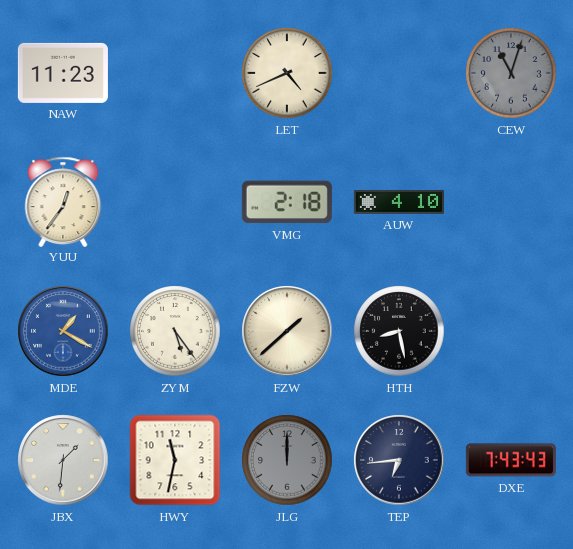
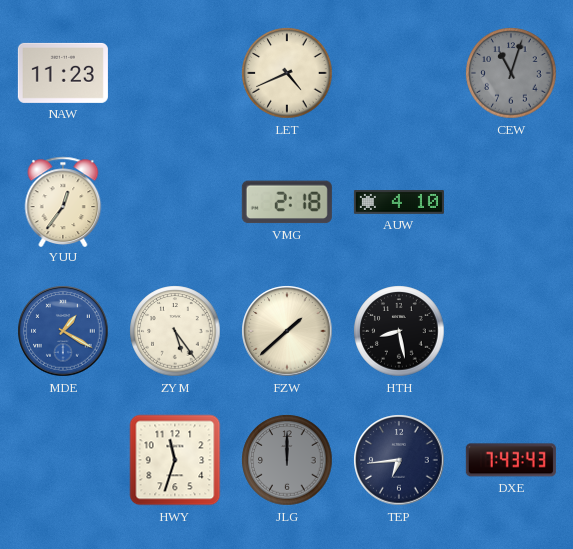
JBX: 1:31 -> none (63, 460)
HWY: 11:32 -> 11:33 (175, 460)
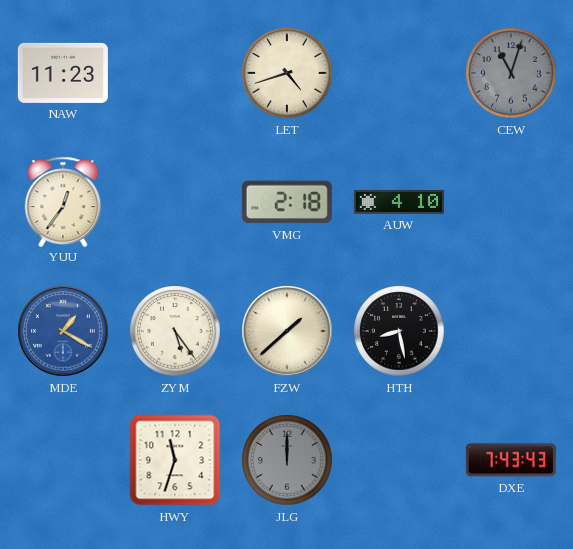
LET: 4:41 -> 4:42 (287, 73)
TEP: 6:44 -> none (399, 460)
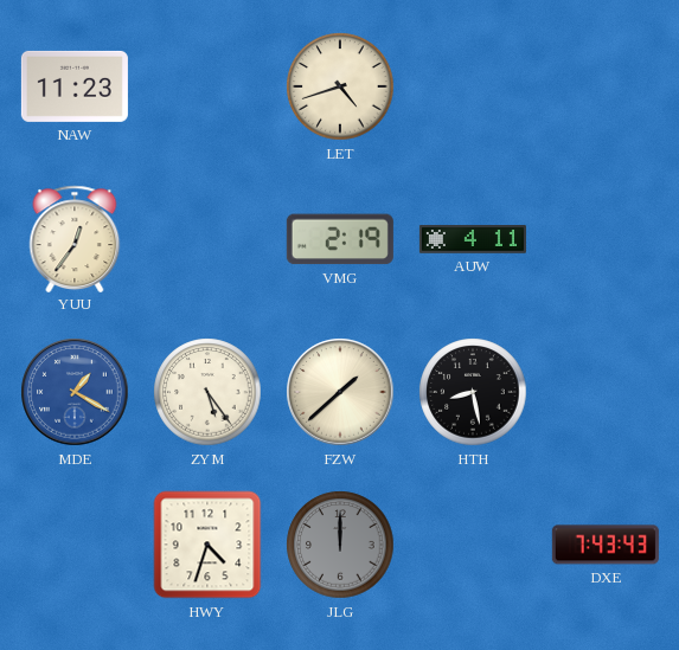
CEW: 11:03 -> none (511, 73)
VMG: 2:18 -> 2:19 (340, 239)
AUW: 4:10 -> 4:11 (473, 239)
HWY: 11:33 -> 4:33 (207, 545)
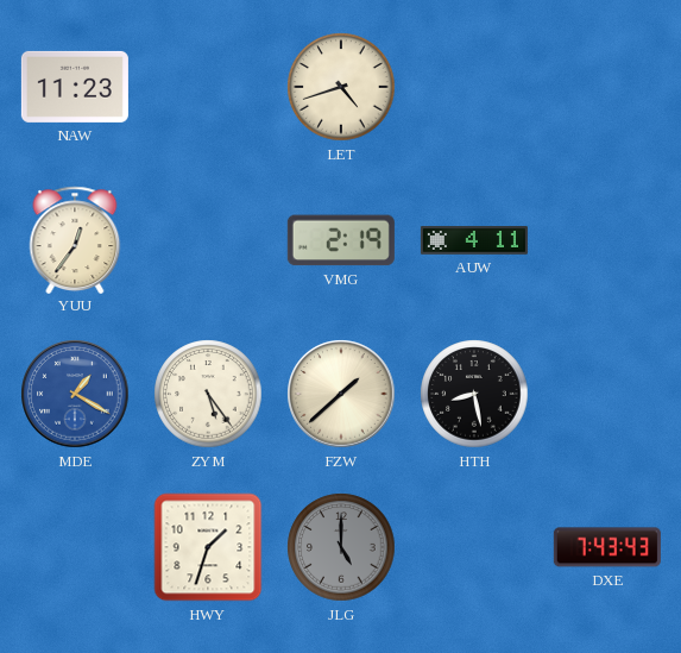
HWY: 4:33 -> 1:33 (208, 547)
JLG: 12:00 -> 5:00 (341, 547)
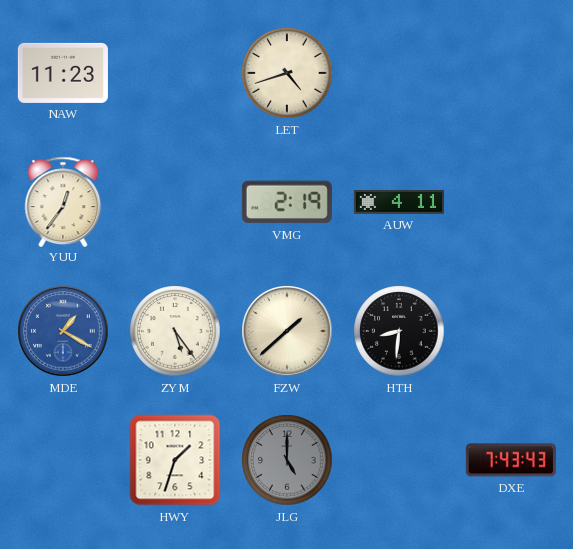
HTH: 8:28 -> 8:31 (399, 331)
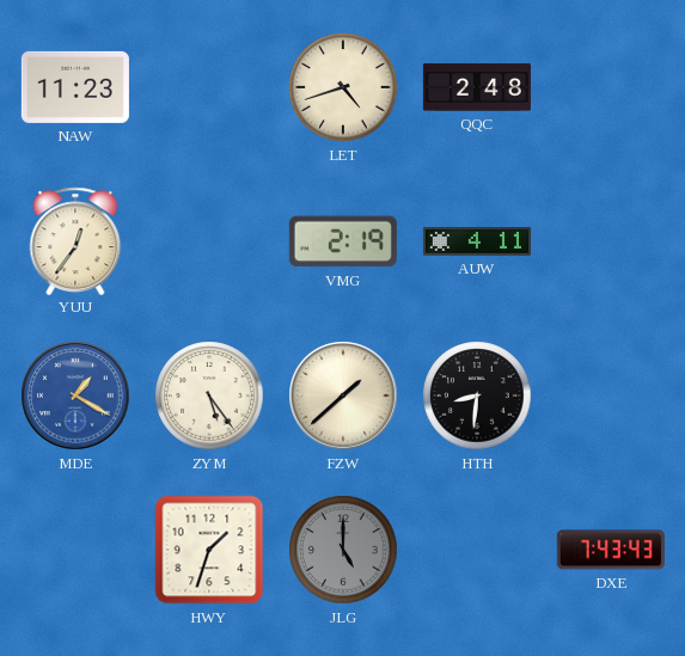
QQC: none -> 2:48 (477, 87)
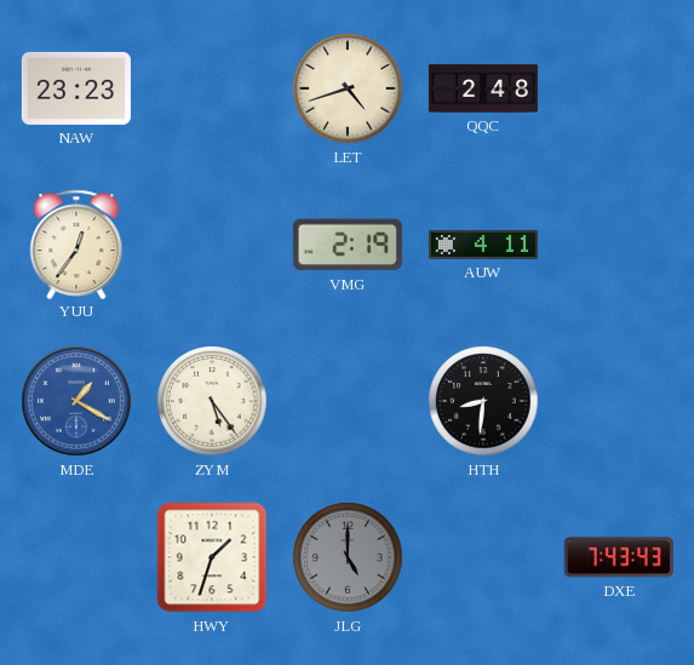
NAW: 11:23 -> 23:23 (76, 88)
FZW: 1:38 -> none (343, 396)
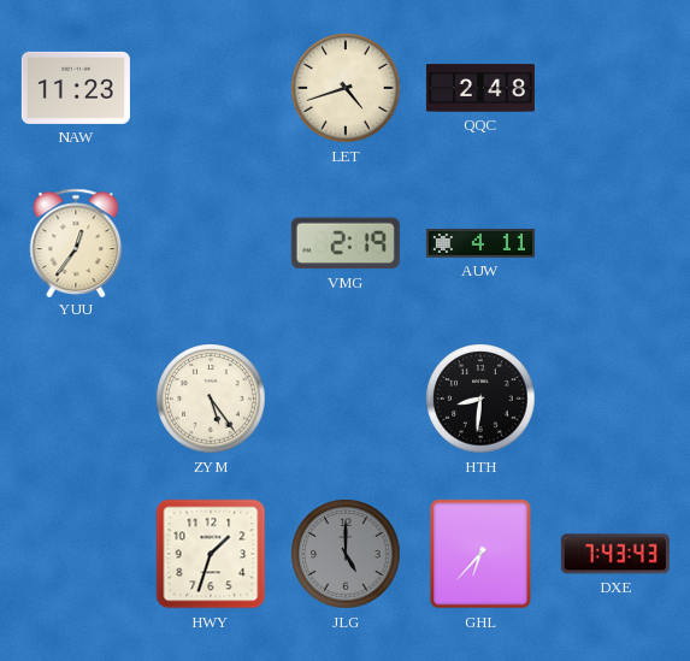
NAW: 23:23 -> 11:23 (76, 88)
MDE: 1:20 -> none (76, 401)
GHL: none -> 6:37 (480, 554)
